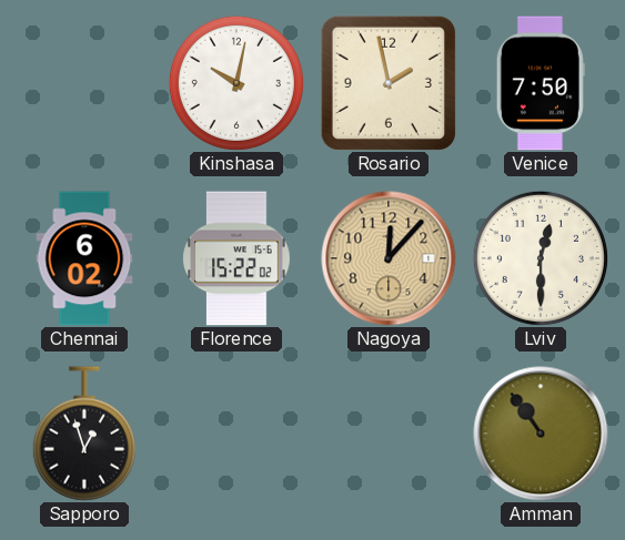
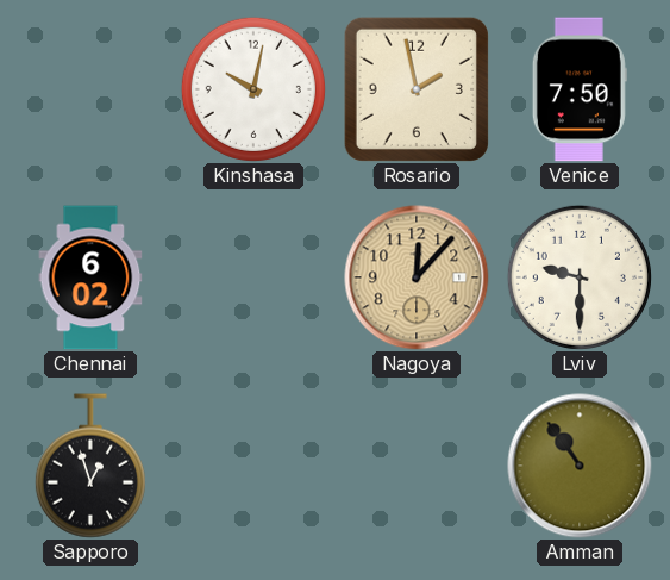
Florence: 15:22 -> none (236, 258)
Lviv: 12:30 -> 9:30 (580, 277)
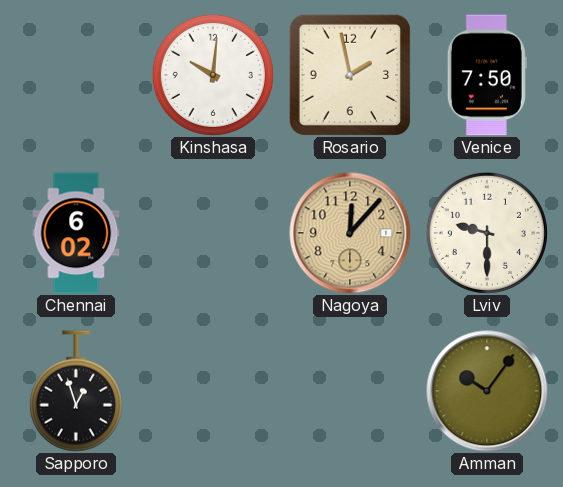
Kinshasa: 10:02 -> 10:01 (213, 75)
Amman: 10:54 -> 10:06 (487, 391)
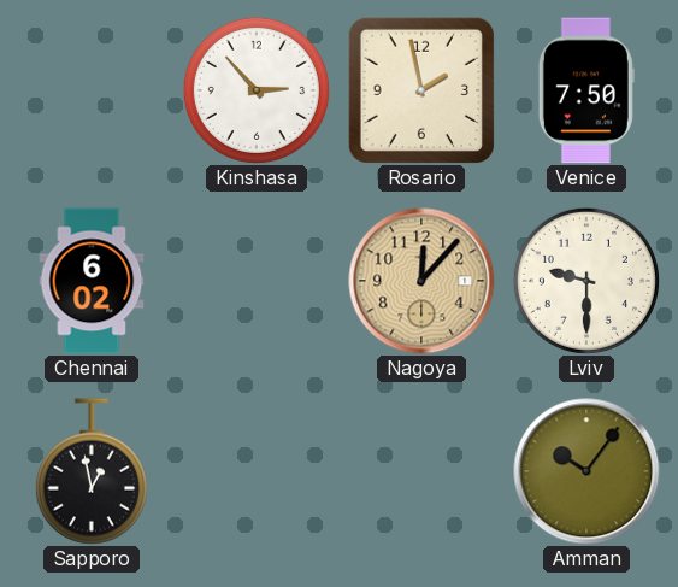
Kinshasa: 10:01 -> 2:53 (257, 90)
Sapporo: 12:57 -> 12:58 (92, 471)
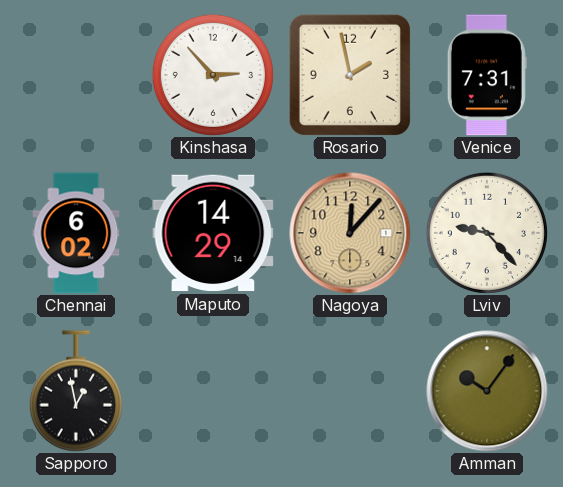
Venice: 7:50 -> 7:31 (487, 75)
Maputo: none -> 14:29 (213, 233)
Lviv: 9:30 -> 9:23 (487, 233)
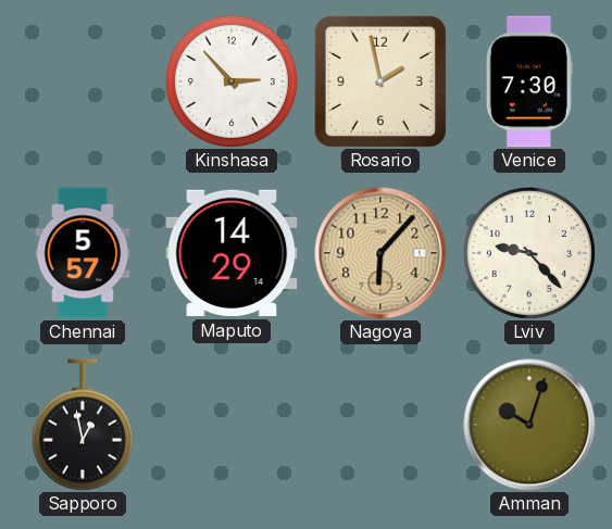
Venice: 7:31 -> 7:30 (529, 81)
Chennai: 6:02 -> 5:57 (83, 253)
Nagoya: 12:07 -> 6:07 (380, 253)
Amman: 10:06 -> 10:03 (529, 425)
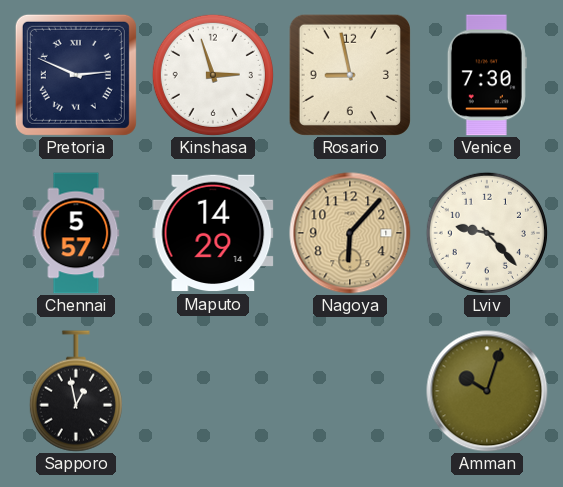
Pretoria: none -> 2:49 (76, 75)
Kinshasa: 2:53 -> 2:57 (213, 75)
Rosario: 1:58 -> 8:58 (350, 75)
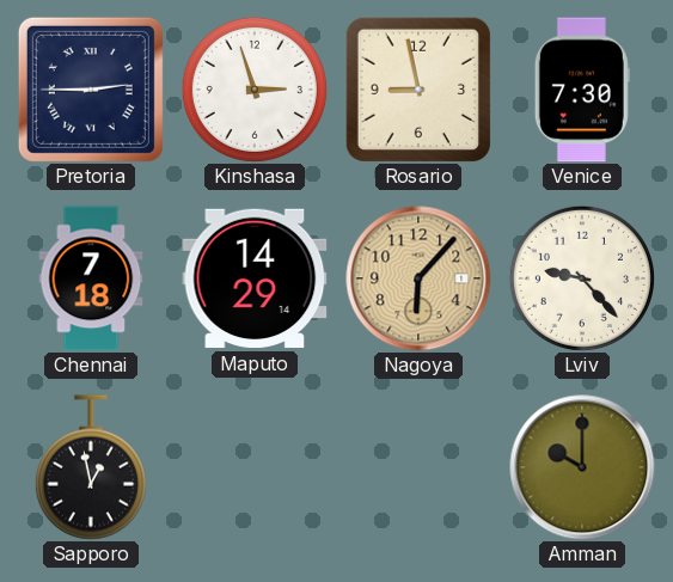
Pretoria: 2:49 -> 2:45 (91, 90)
Chennai: 5:57 -> 7:18 (91, 278)
Amman: 10:03 -> 10:00 (582, 467)
